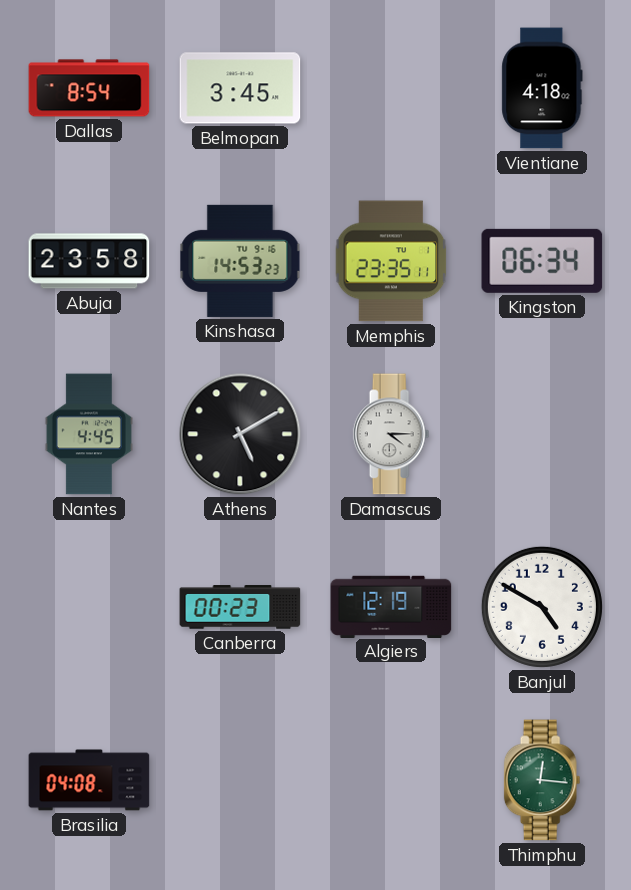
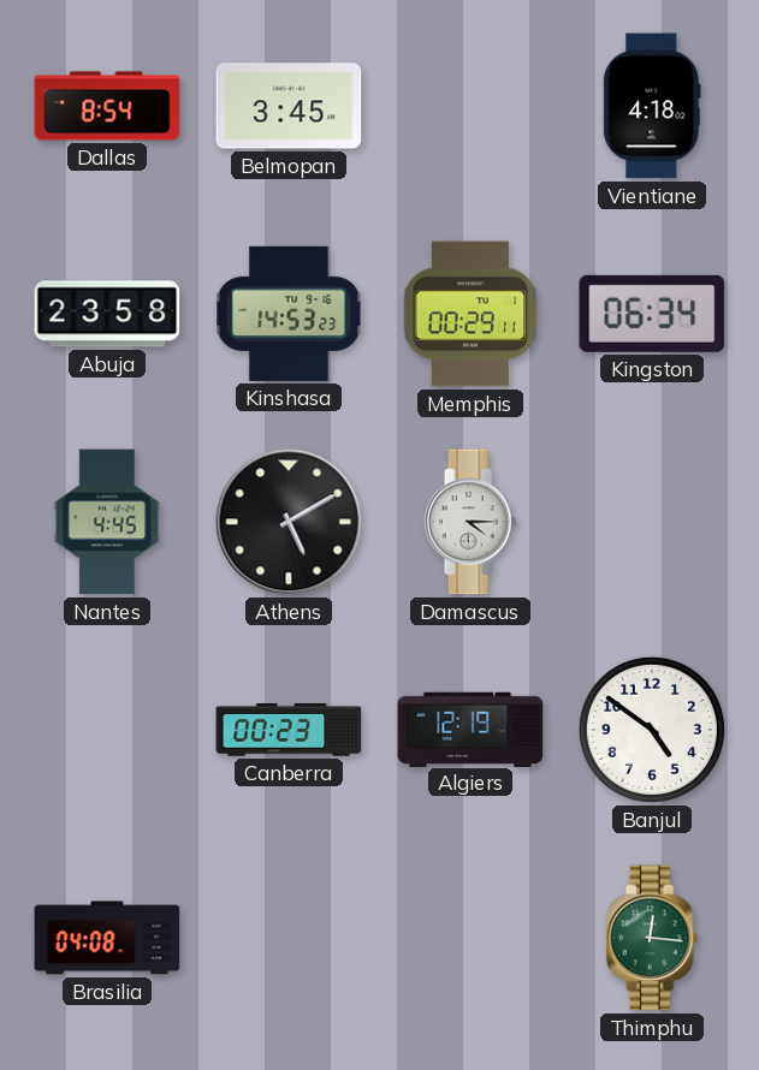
Memphis: 23:35 -> 00:29 (470, 314)
Banjul: 4:50 -> 4:51 (652, 730)
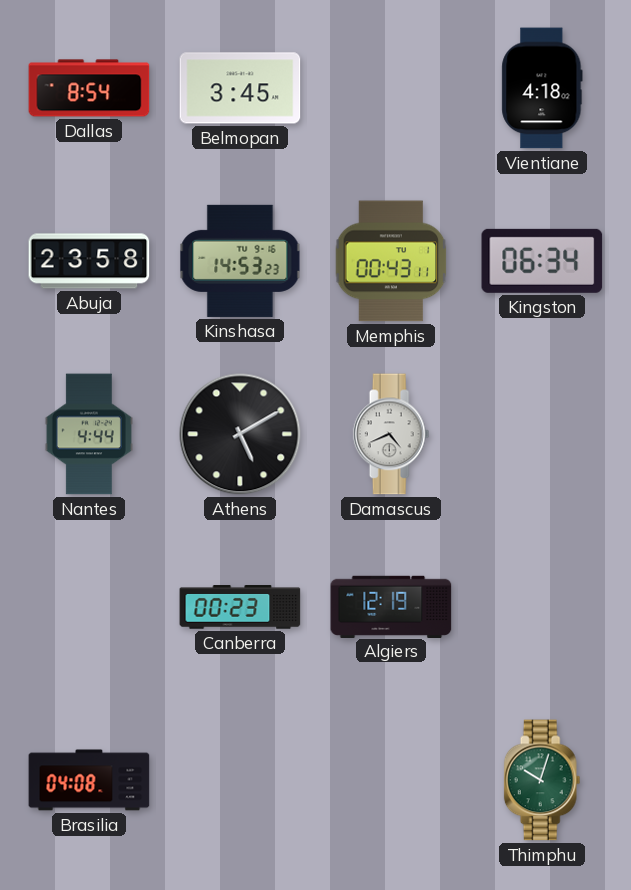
Memphis: 00:29 -> 00:43 (391, 261)
Nantes: 4:45 -> 4:44 (89, 434)
Damascus: 4:15 -> 4:41 (391, 434)
Banjul: 4:51 -> none (652, 730)
Thimphu: 12:16 -> 10:03 (542, 780)
